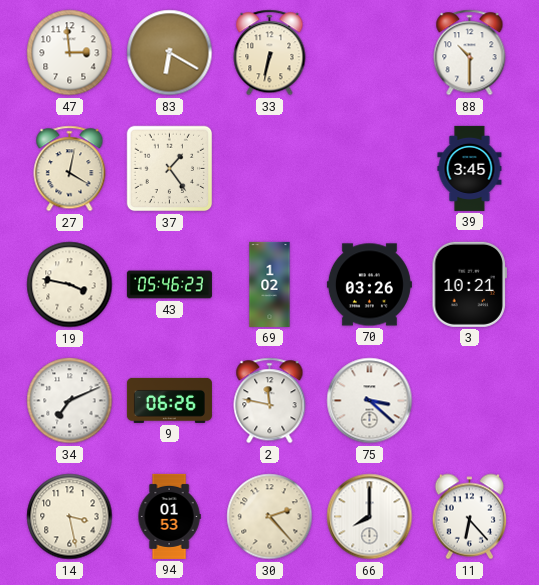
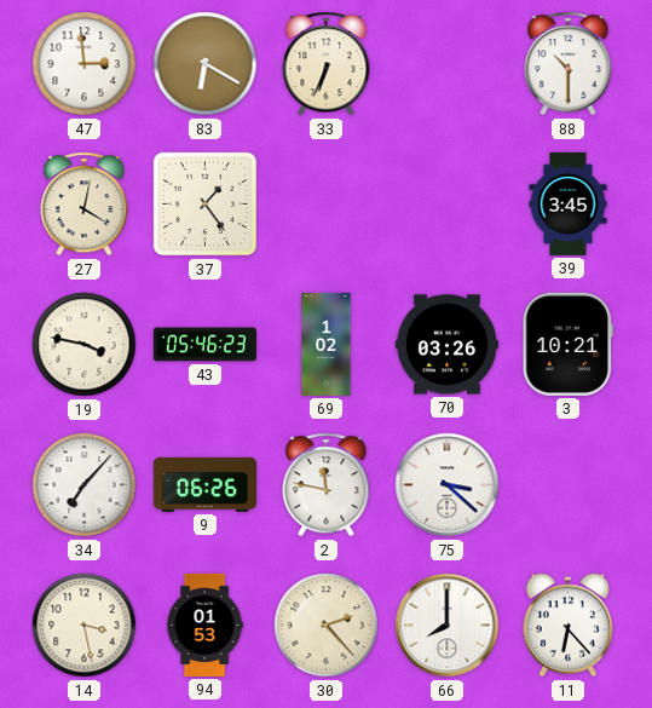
33: 6:32 -> 6:34 (327, 64)
34: 7:11 -> 7:07 (85, 485)
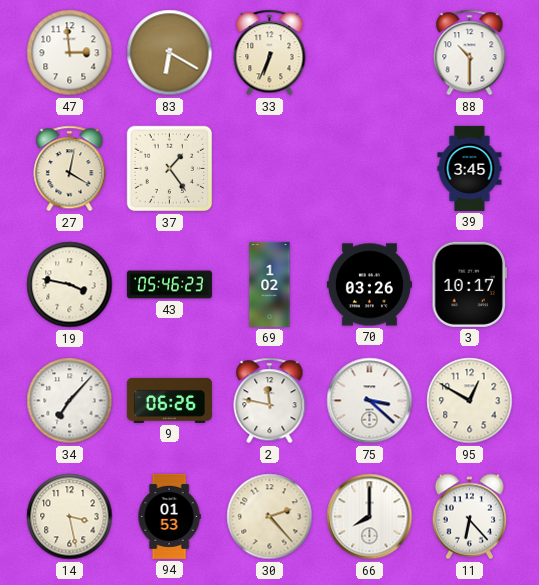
3: 10:21 -> 10:17 (469, 284)
95: none -> 12:50 (470, 401)
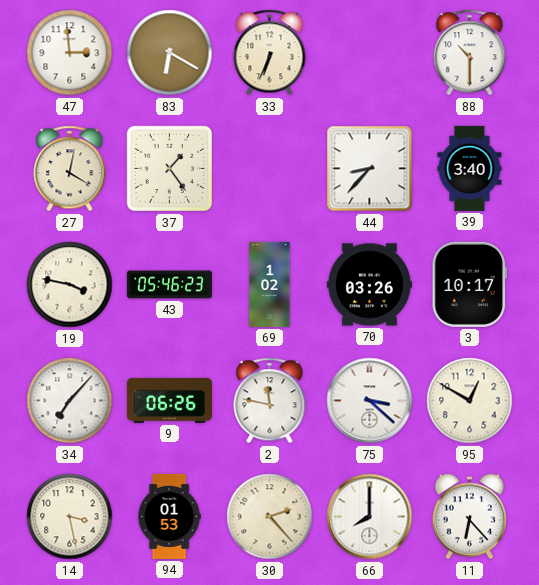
44: none -> 8:37 (370, 169)
39: 3:45 -> 3:40 (470, 168)
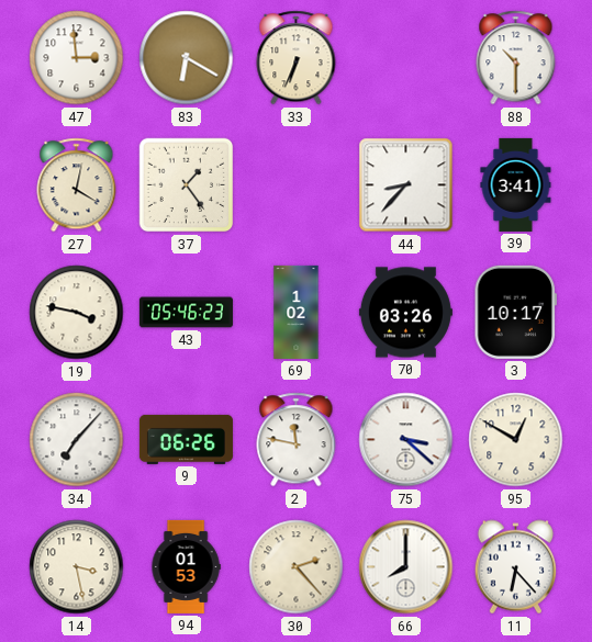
39: 3:40 -> 3:41 (516, 184)
